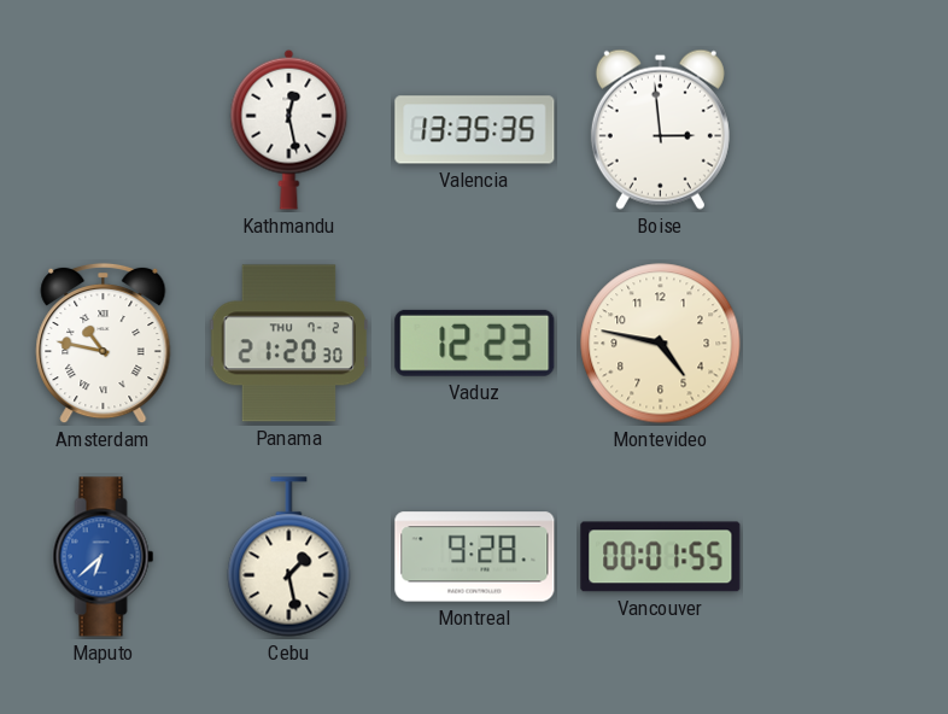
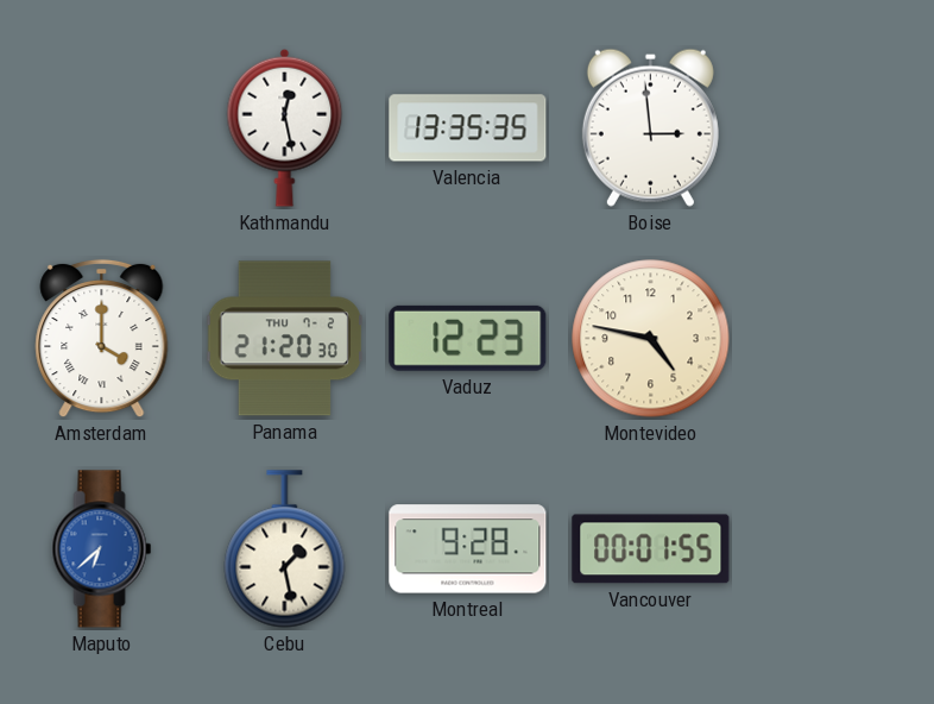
Amsterdam: 10:47 -> 4:00 (102, 339)
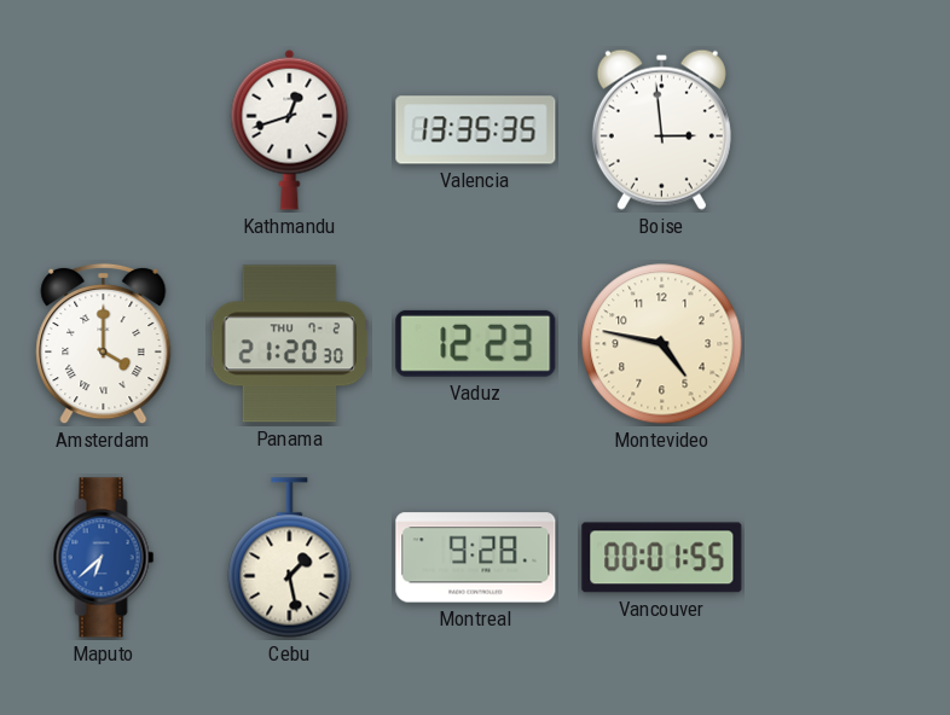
Kathmandu: 12:28 -> 12:42 (290, 129)
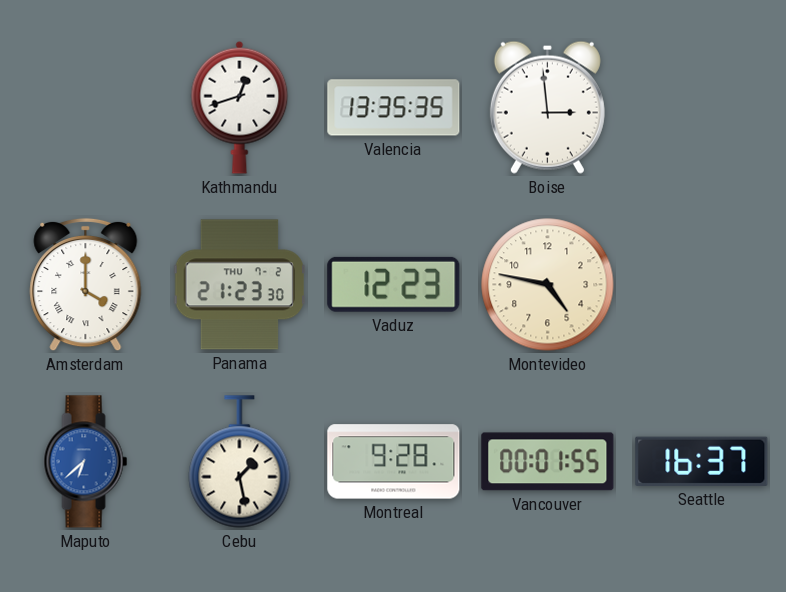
Panama: 21:20 -> 21:23 (240, 285)
Seattle: none -> 16:37 (702, 461)
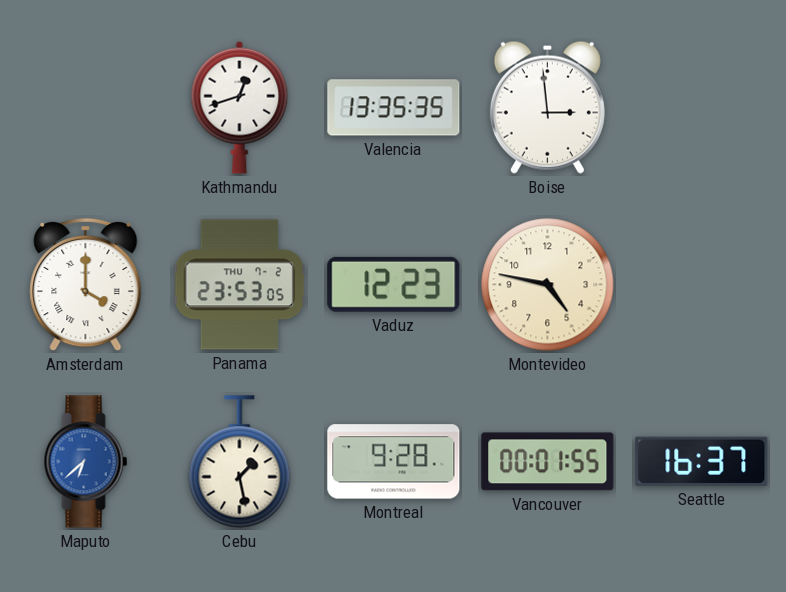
Panama: 21:23 -> 23:53 (240, 285)
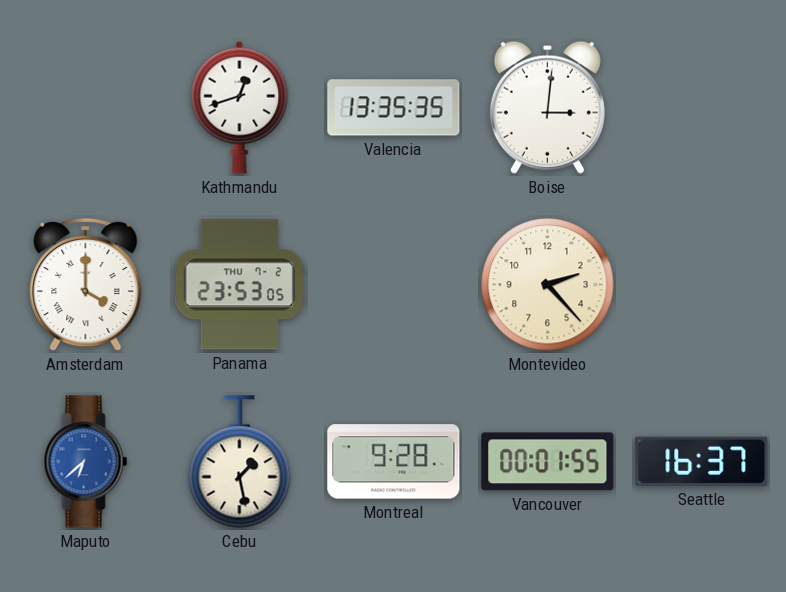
Boise: 2:59 -> 3:01 (547, 107)
Vaduz: 12:23 -> none (394, 284)
Montevideo: 4:47 -> 2:23 (548, 285)
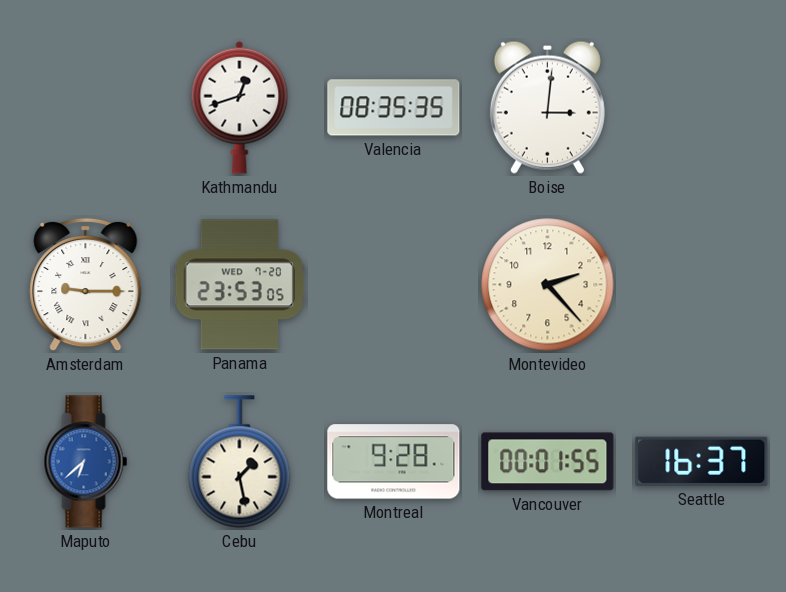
Valencia: 13:35 -> 08:35 (394, 108)
Amsterdam: 4:00 -> 9:15 (86, 285)
Panama date: THU 7-2 -> WED 7-20 (240, 285)
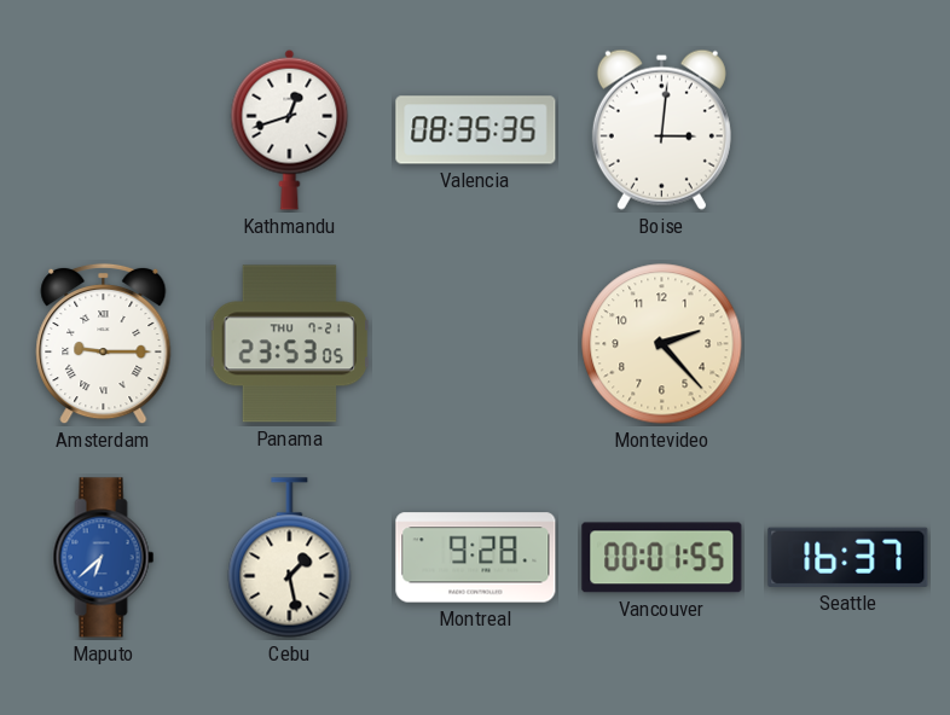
Panama date: WED 7-20 -> THU 7-21 (290, 344)
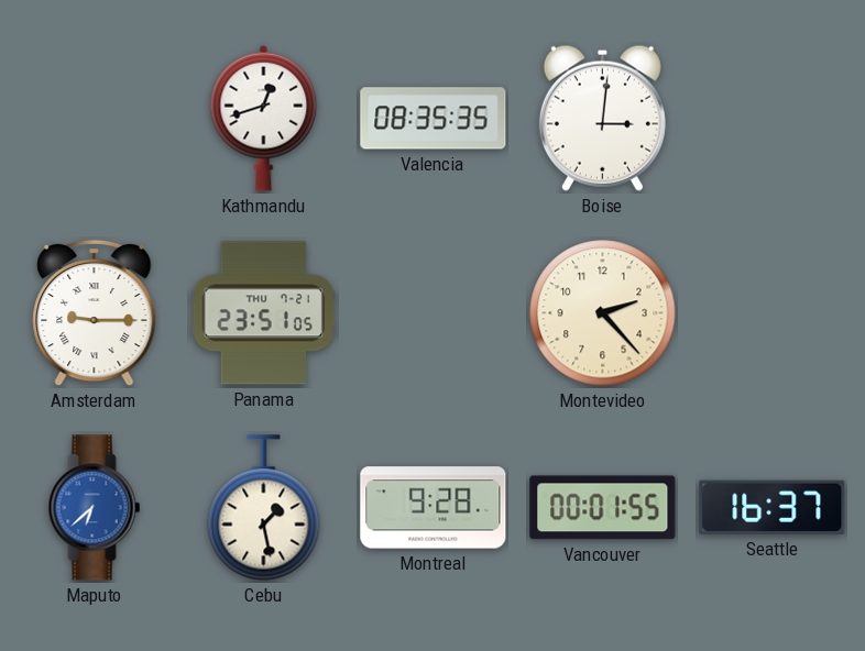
Panama: 23:53 -> 23:51 (264, 313)
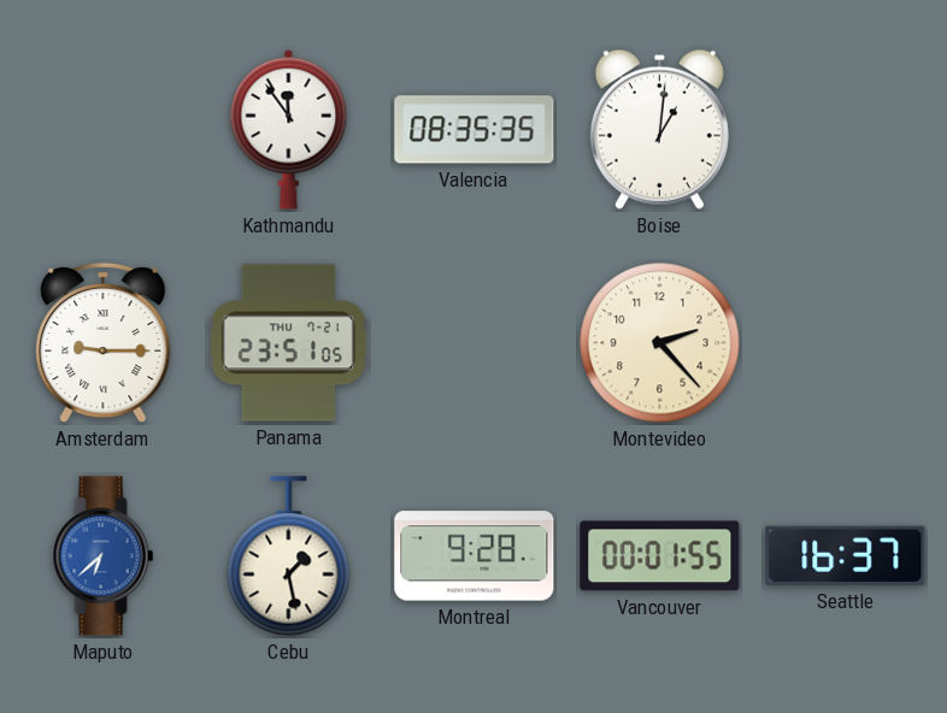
Kathmandu: 12:42 -> 11:54 (289, 129)
Boise: 3:01 -> 1:01 (659, 129)
